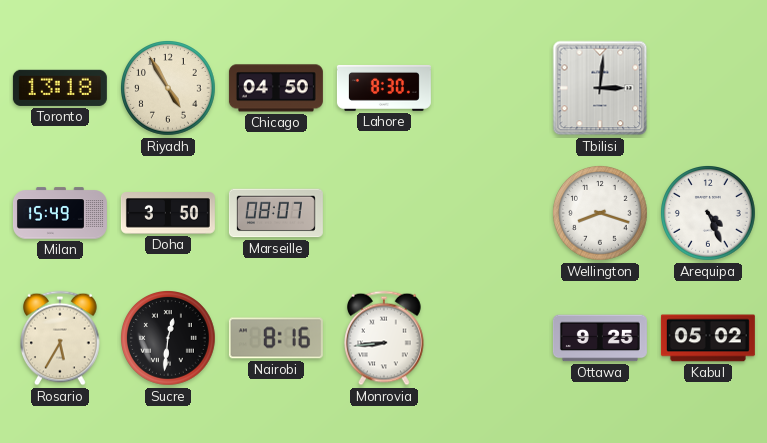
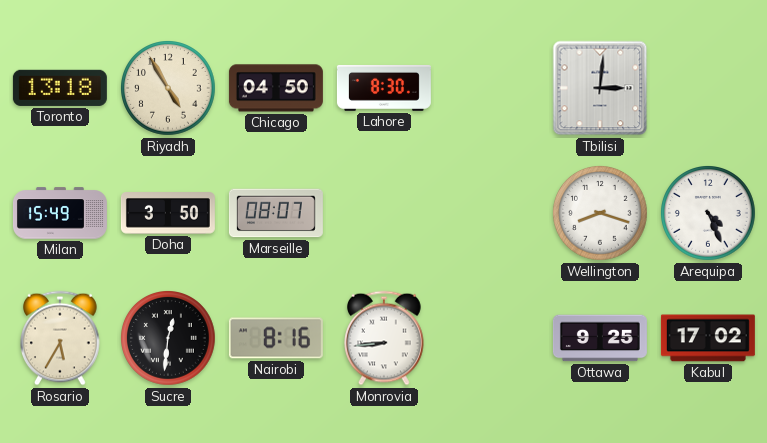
Kabul: 05:02 -> 17:02 (708, 338)
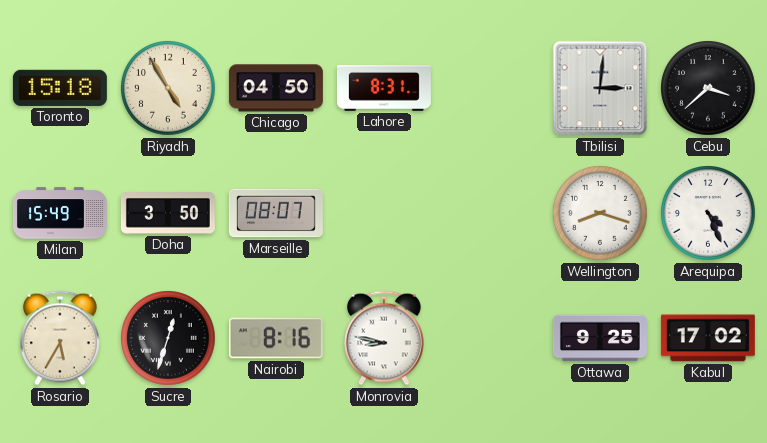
Toronto: 13:18 -> 15:18 (60, 88)
Lahore: 8:30 -> 8:31 (384, 88)
Cebu: none -> 3:38 (709, 89)
Sucre: 12:31 -> 12:33 (169, 339)
Monrovia: 8:44 -> 8:47 (385, 338)
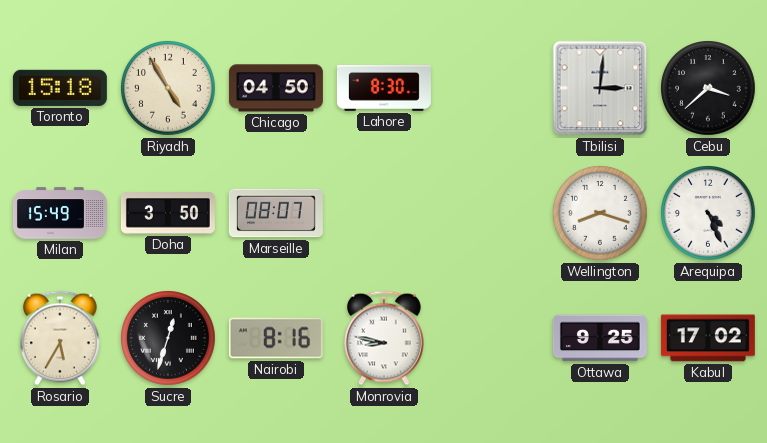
Lahore: 8:31 -> 8:30 (384, 88)
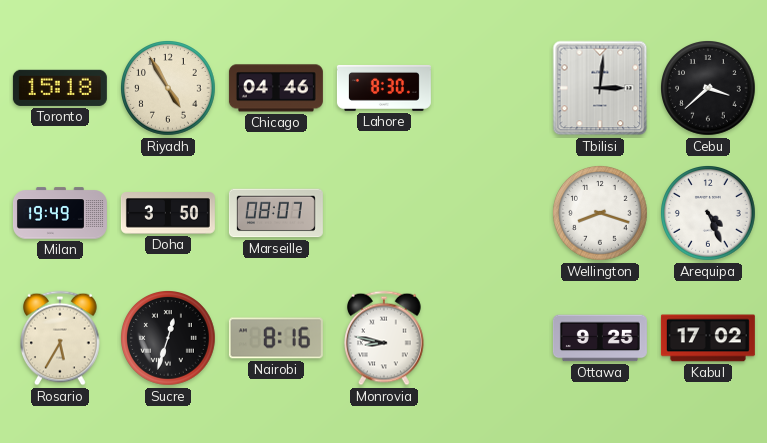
Chicago: 04:50 -> 04:46 (276, 88)
Milan: 15:49 -> 19:49 (60, 213)
